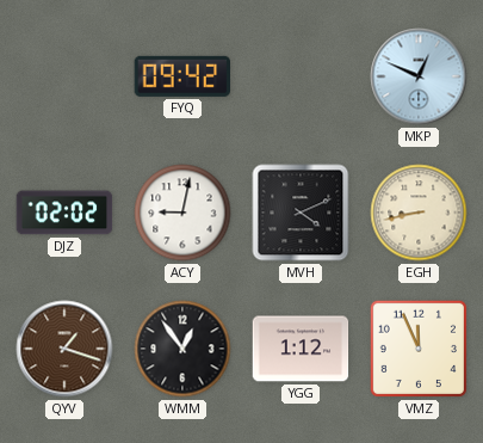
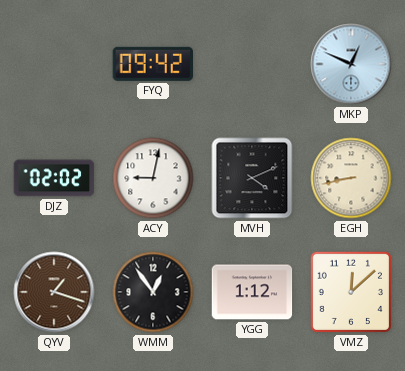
VMZ: 11:56 -> 12:08 (351, 292)
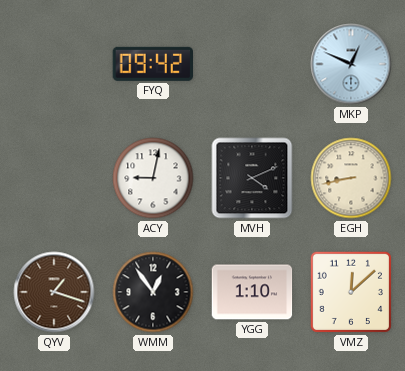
DJZ: 02:02 -> none (54, 178)
YGG: 1:12 -> 1:10 (252, 292)
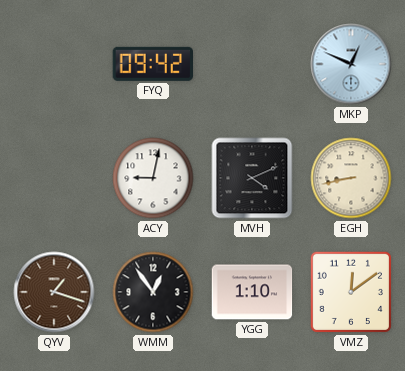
VMZ: 12:08 -> 12:09 (351, 292)
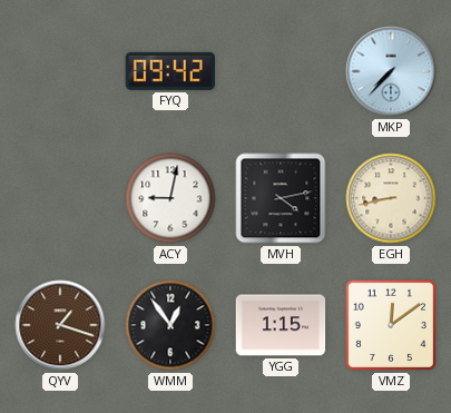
MKP: 12:49 -> 7:37 (391, 71)
MVH: 4:11 -> 4:13 (281, 198)
YGG: 1:10 -> 1:15 (281, 325)
